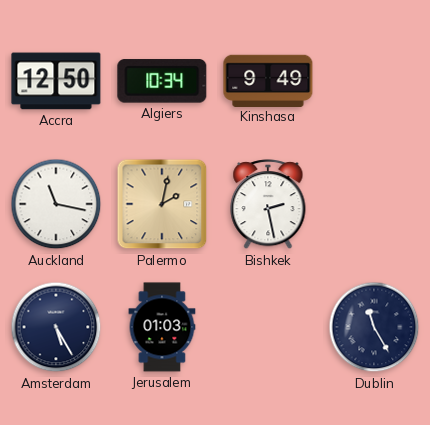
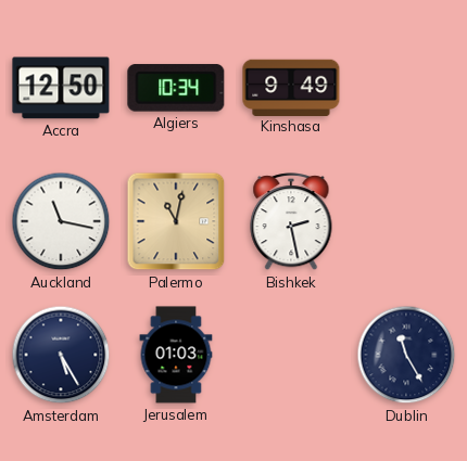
Palermo: 2:02 -> 11:02 (176, 221)
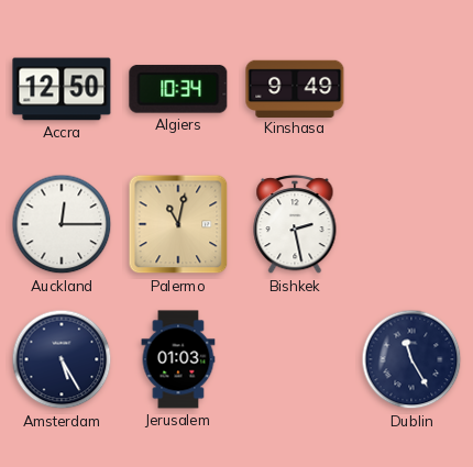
Auckland: 11:17 -> 12:15 (62, 224)
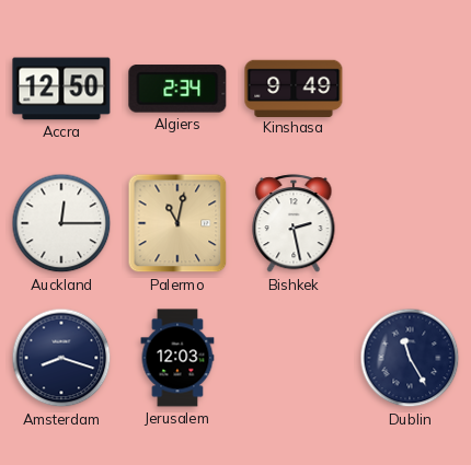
Algiers: 10:34 -> 2:34 (177, 89)
Amsterdam: 5:25 -> 8:18 (61, 358)
Jerusalem: 01:03 -> 12:03 (177, 358)
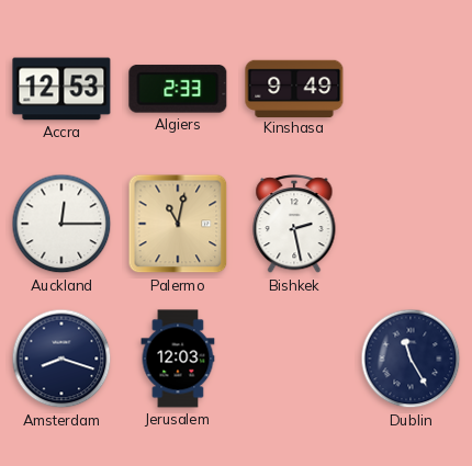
Accra: 12:50 -> 12:53 (61, 89)
Algiers: 2:34 -> 2:33 (178, 89)
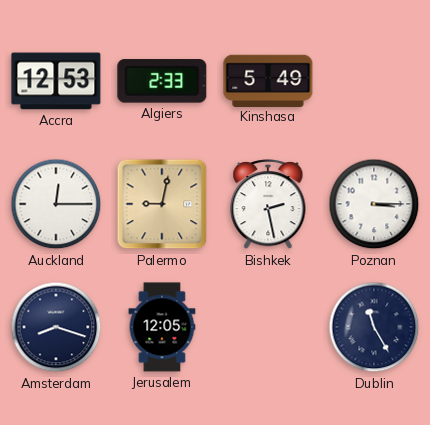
Kinshasa: 9:49 -> 5:49 (268, 80)
Palermo: 11:02 -> 9:02 (162, 204)
Poznan: none -> 3:15 (374, 204)
Jerusalem: 12:03 -> 12:05 (162, 327)
